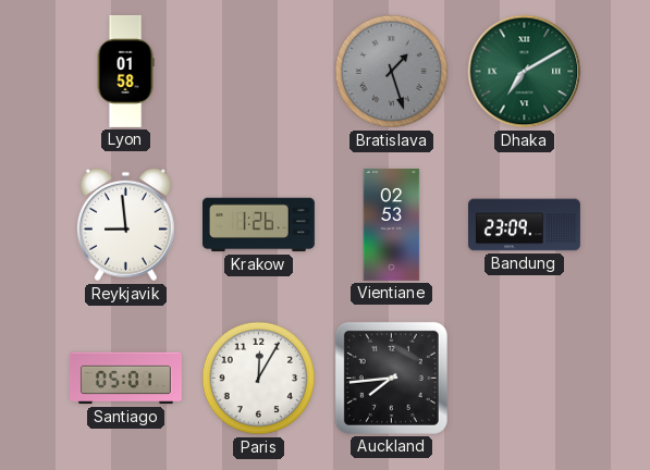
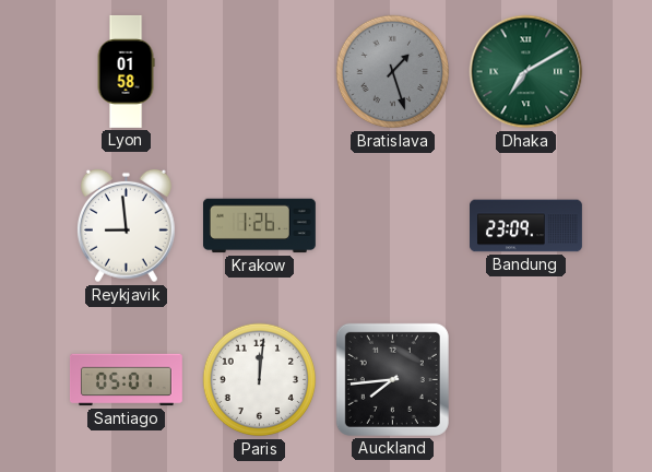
Vientiane: 02:53 -> none (392, 224)
Paris: 12:05 -> 12:01 (260, 380)
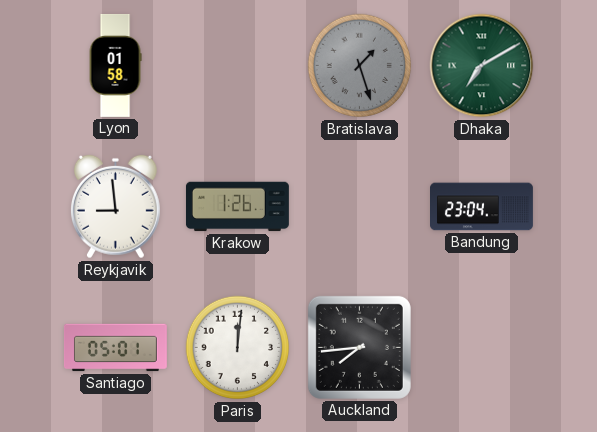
Bandung: 23:09 -> 23:04 (482, 207)
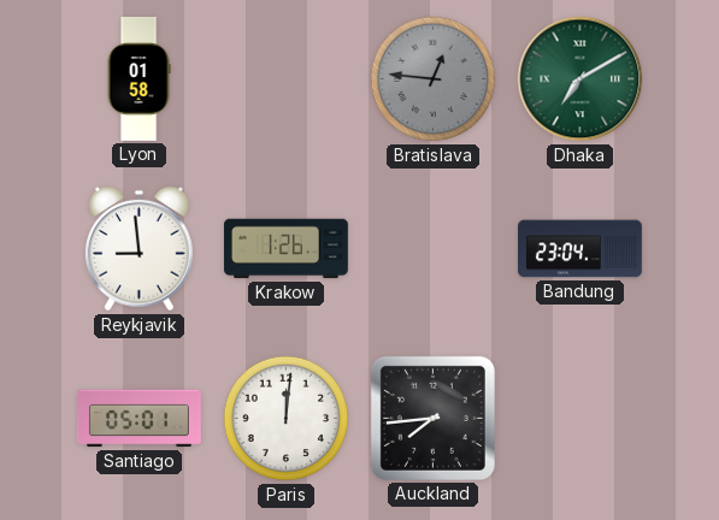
Bratislava: 1:27 -> 12:46 (434, 79)
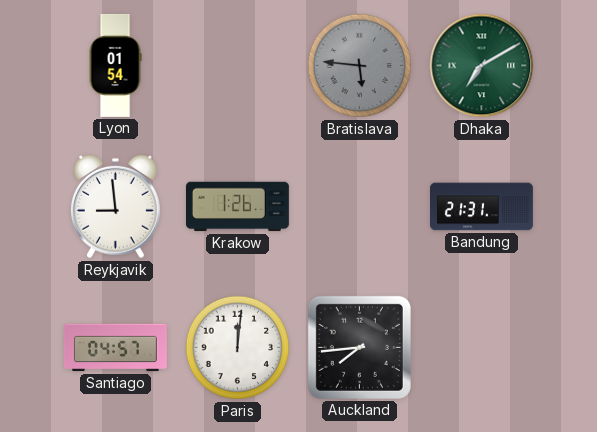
Lyon: 01:58 -> 01:54 (115, 66)
Bratislava: 12:46 -> 5:46 (360, 66)
Bandung: 23:04 -> 21:31 (482, 207)
Santiago: 05:01 -> 04:57 (115, 348)
